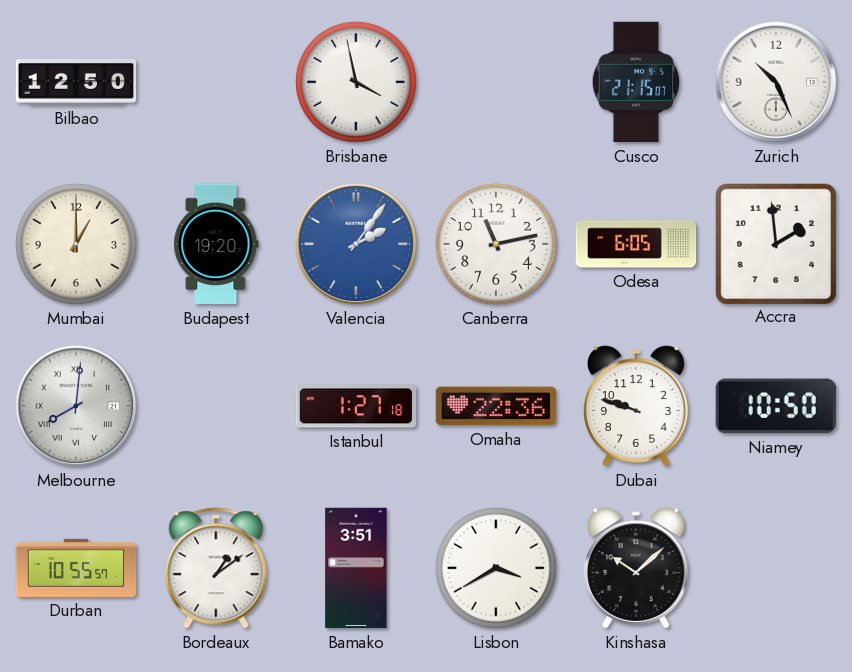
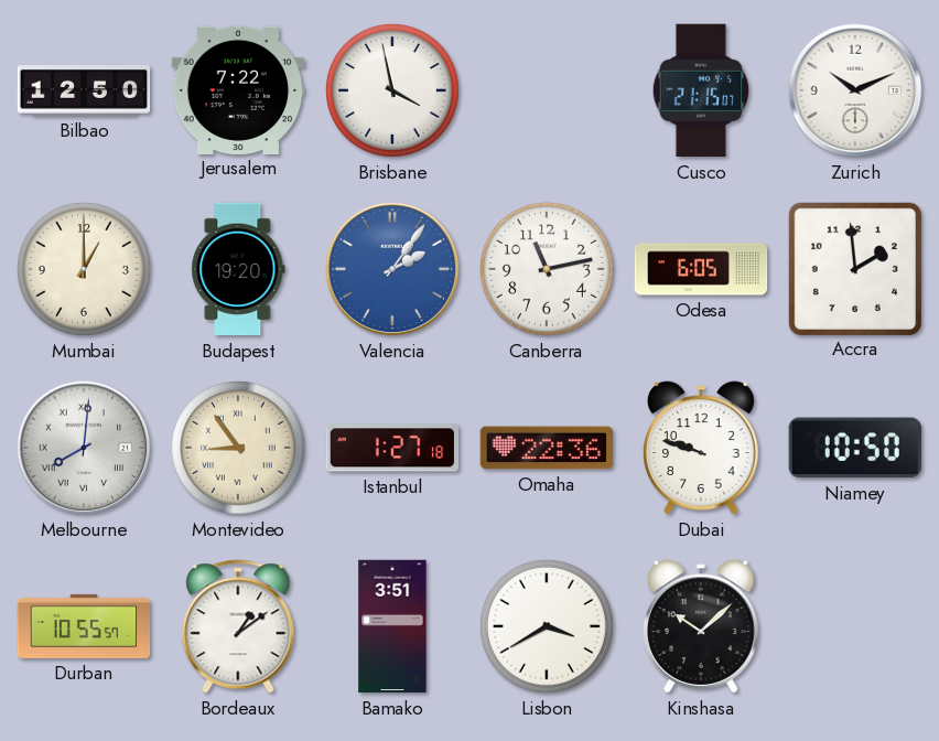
Jerusalem: none -> 7:22 (238, 89)
Zurich: 10:26 -> 10:11 (855, 90)
Montevideo: none -> 8:54 (238, 448)
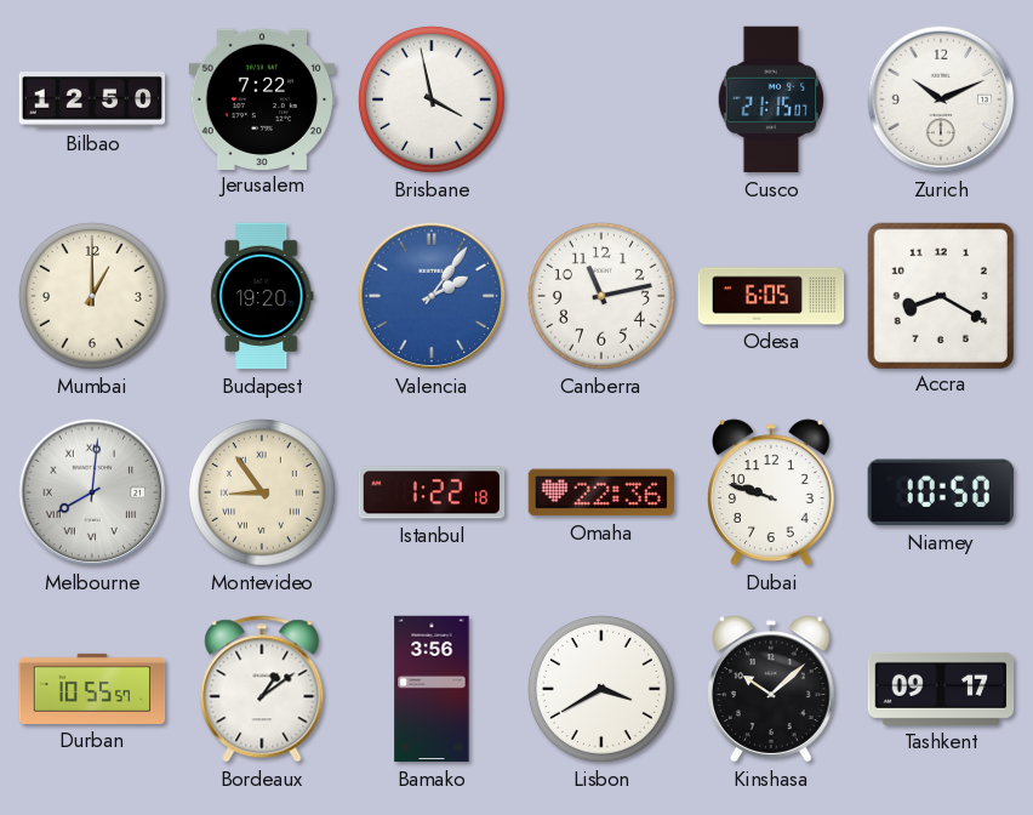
Accra: 1:59 -> 8:20 (940, 295)
Istanbul: 1:27 -> 1:22 (432, 492)
Bamako: 3:51 -> 3:56 (432, 689)
Tashkent: none -> 09:17 (941, 689)
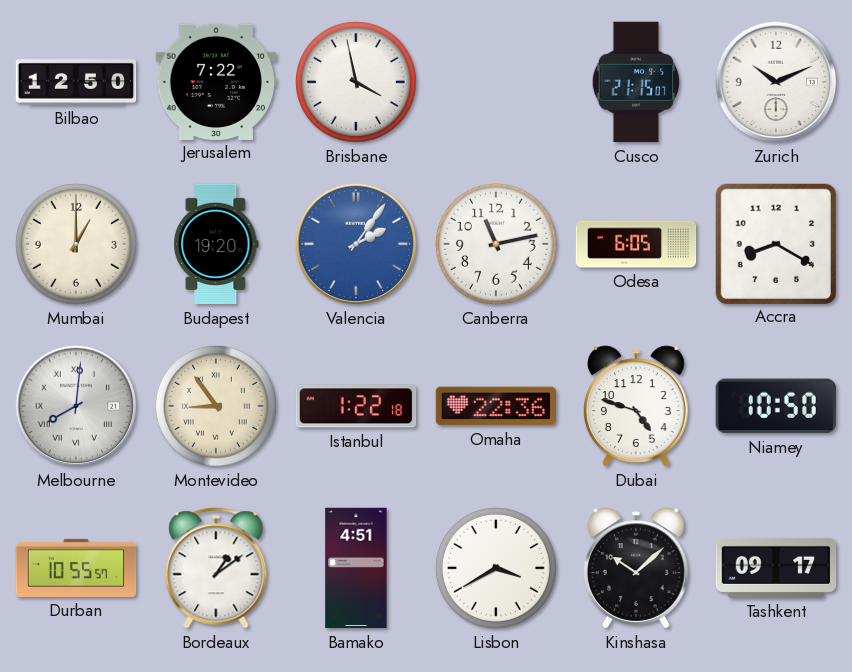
Dubai: 9:48 -> 4:48 (637, 406)
Bamako: 3:56 -> 4:51 (356, 568)
